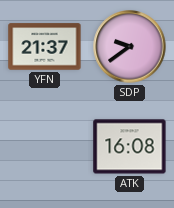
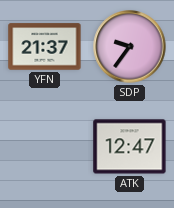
SDP: 9:39 -> 9:36 (130, 47)
ATK: 16:08 -> 12:47 (130, 147)
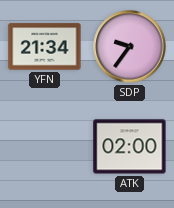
YFN: 21:37 -> 21:34 (45, 47)
ATK: 12:47 -> 02:00 (130, 147)
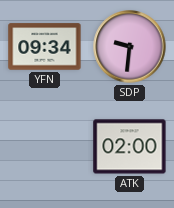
YFN: 21:34 -> 09:34 (45, 47)
SDP: 9:36 -> 9:31 (130, 47)
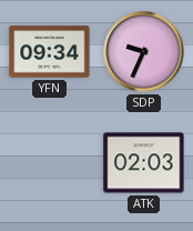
SDP: 9:31 -> 9:34 (144, 52)
ATK: 02:00 -> 02:03 (144, 163)
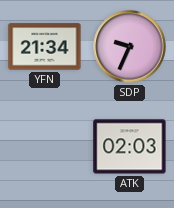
YFN: 09:34 -> 21:34 (45, 47)
